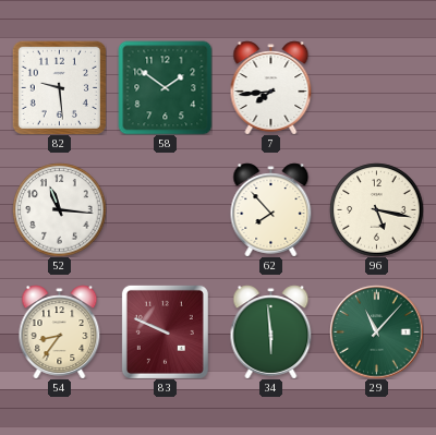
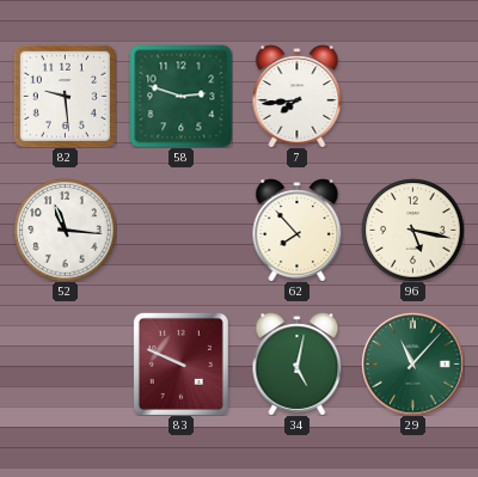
58: 1:51 -> 2:48 (180, 96)
54: 8:36 -> none (60, 331)
34: 5:59 -> 5:02 (298, 363)
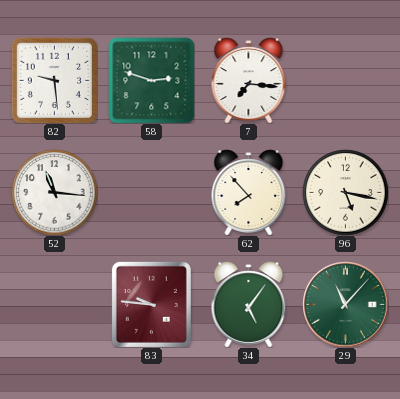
7: 7:44 -> 7:16 (249, 80)
83: 9:49 -> 9:46 (151, 304)
34: 5:02 -> 5:06 (249, 304)
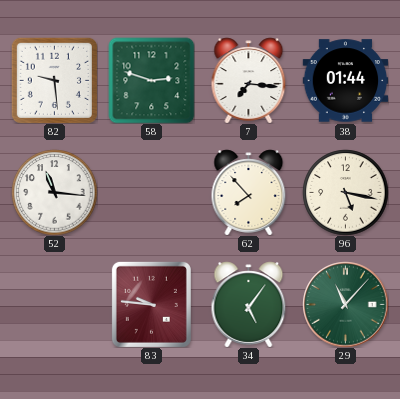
38: none -> 01:44 (345, 81)
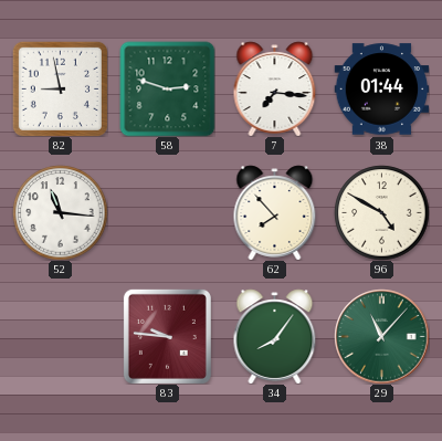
82: 9:29 -> 8:58 (60, 88)
96: 5:17 -> 4:50 (381, 212)
34: 5:06 -> 8:06 (275, 336)
